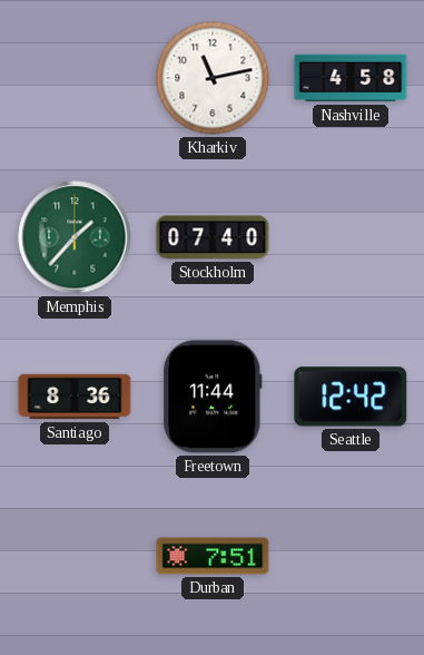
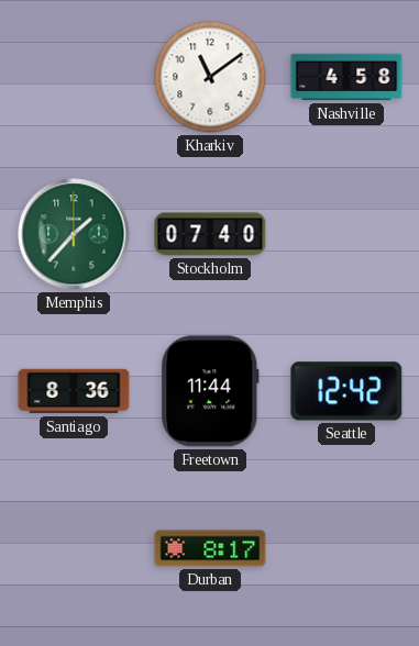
Kharkiv: 11:13 -> 11:09 (210, 77)
Durban: 7:51 -> 8:17 (210, 548)
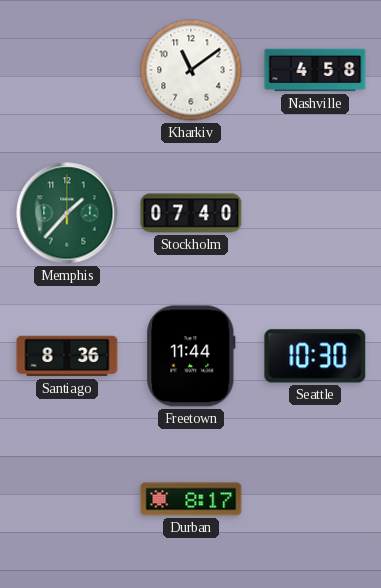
Seattle: 12:42 -> 10:30 (315, 356)
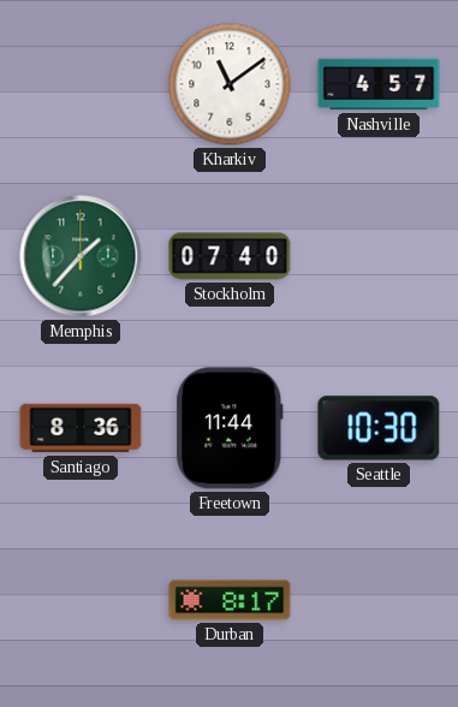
Nashville: 4:58 -> 4:57 (379, 84)
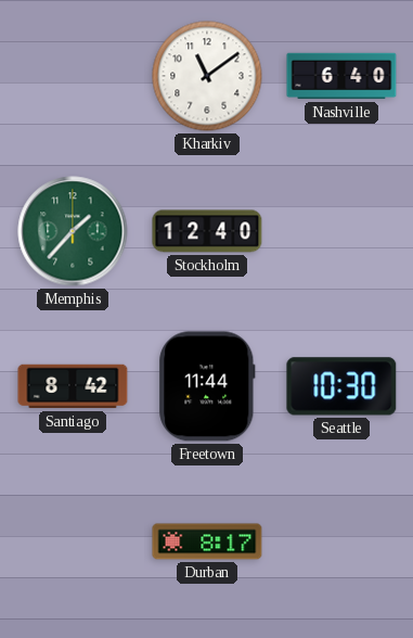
Nashville: 4:57 -> 6:40 (341, 76)
Stockholm: 07:40 -> 12:40 (207, 231)
Santiago: 8:36 -> 8:42 (73, 386)
